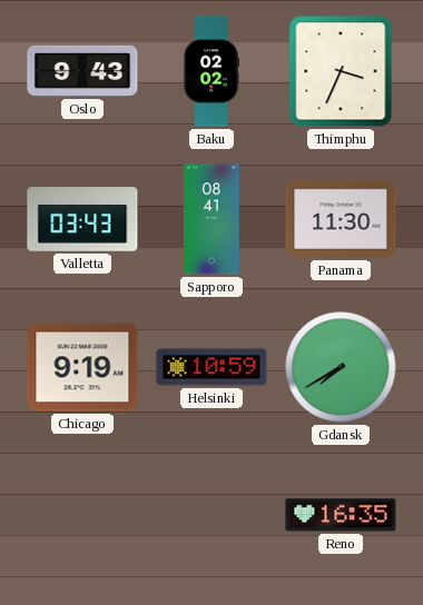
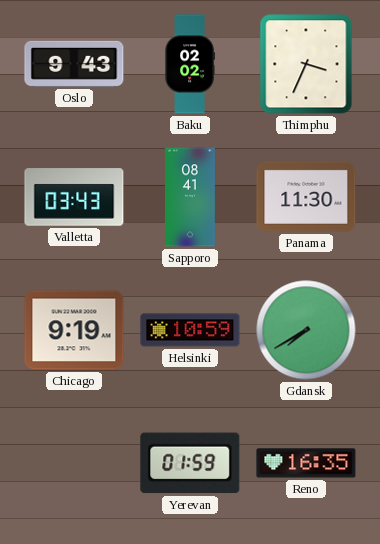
Yerevan: none -> 01:59 (190, 463)
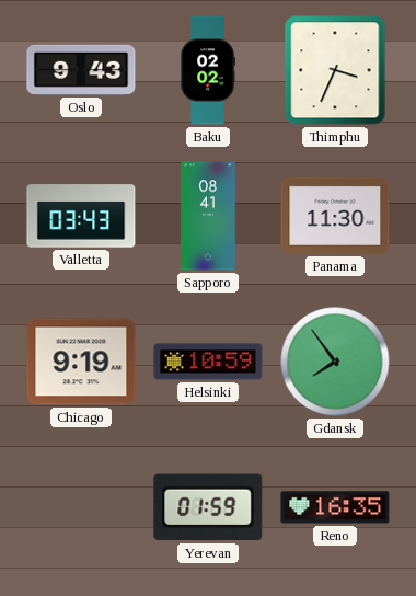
Gdansk: 7:40 -> 7:54 (335, 362)
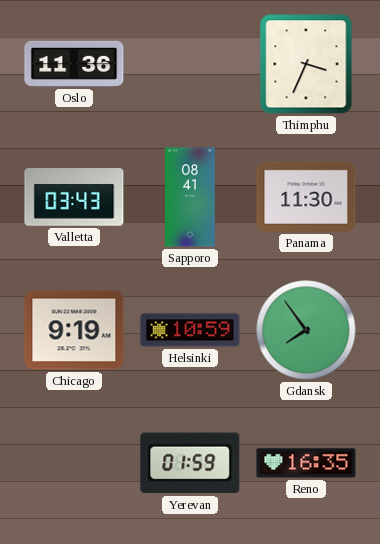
Oslo: 9:43 -> 11:36 (74, 64)
Baku: 02:02 -> none (208, 70)
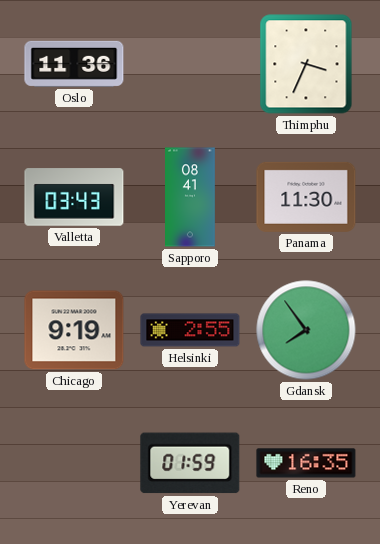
Helsinki: 10:59 -> 2:55 (190, 330)
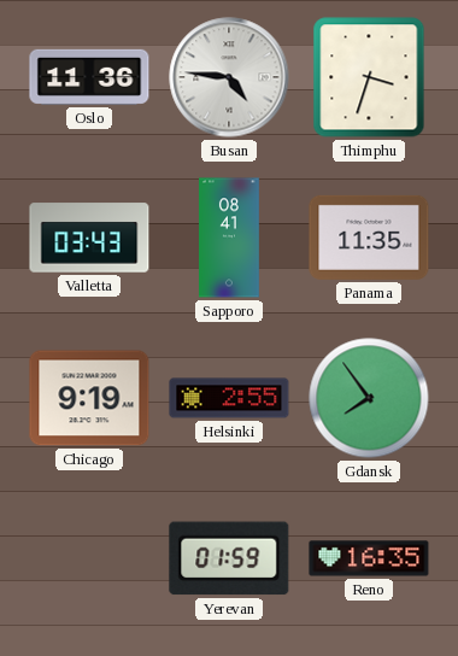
Busan: none -> 4:46 (229, 77)
Thimphu: 3:34 -> 3:33 (369, 77)
Panama: 11:30 -> 11:35 (369, 238)
